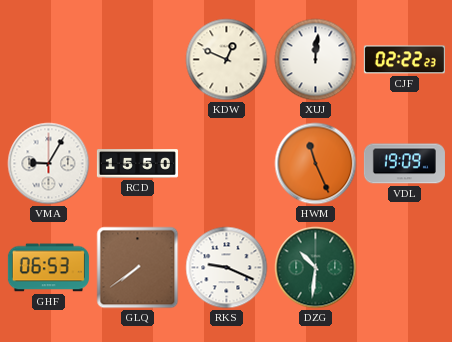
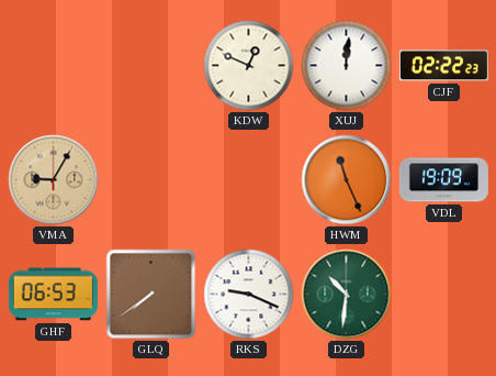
VMA dial: white -> champagne (54, 180)
RCD: 15:50 -> none (137, 164)
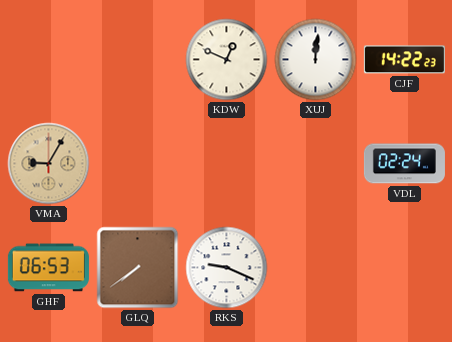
CJF: 02:22 -> 14:22 (404, 60)
HWM: 11:26 -> none (347, 180)
VDL: 19:09 -> 02:24 (404, 164)
DZG: 10:31 -> none (347, 295)
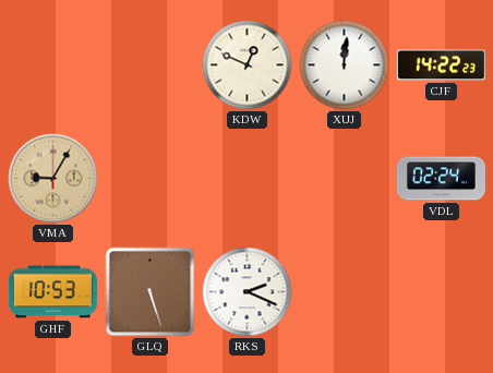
GHF: 06:53 -> 10:53 (52, 292)
GLQ: 7:39 -> 5:27 (151, 292)
RKS: 9:19 -> 2:19 (248, 292)
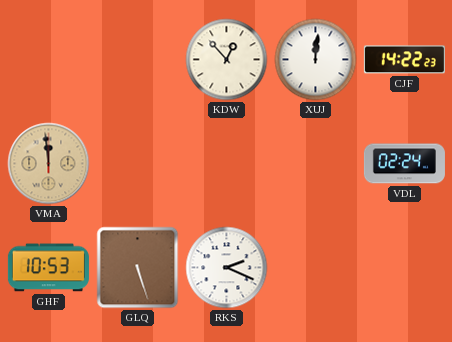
KDW: 12:49 -> 12:53 (227, 60)
VMA: 9:05 -> 11:59 (49, 164)
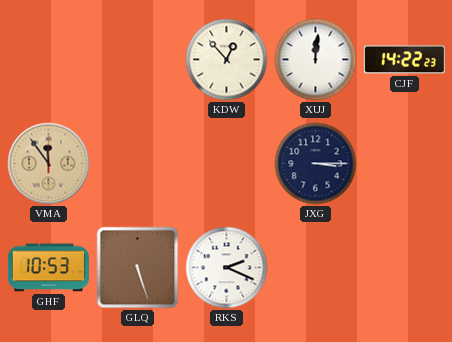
VMA: 11:59 -> 11:54 (49, 164)
JXG: none -> 3:15 (316, 164)
VDL: 02:24 -> none (404, 164)
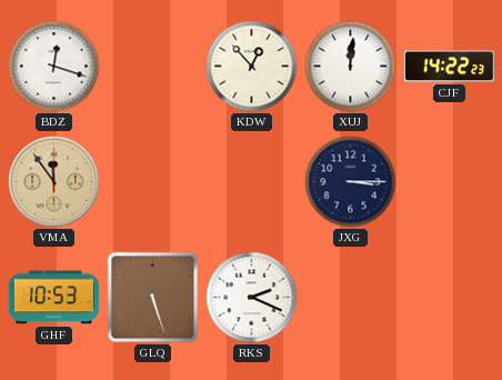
BDZ: none -> 12:18 (54, 67)
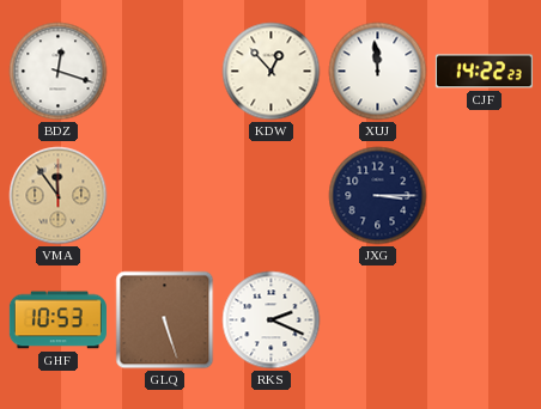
XUJ: 12:01 -> 11:59 (378, 72)
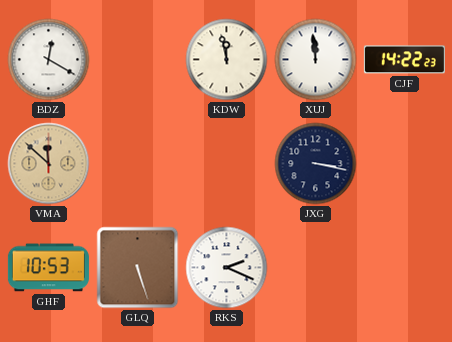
BDZ: 12:18 -> 12:20 (49, 60)
KDW: 12:53 -> 11:58 (227, 60)
VMA: 11:54 -> 11:52 (49, 164)
JXG: 3:15 -> 3:17 (316, 164)
